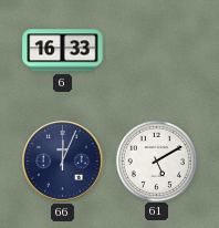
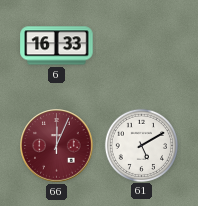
66 dial: navy -> burgundy (57, 146)
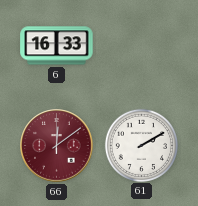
66: 12:04 -> 12:09 (57, 146)
61: 5:10 -> 2:10 (141, 145)
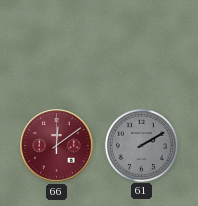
6: 16:33 -> none (57, 46)
61 dial: white -> grey (141, 145)
